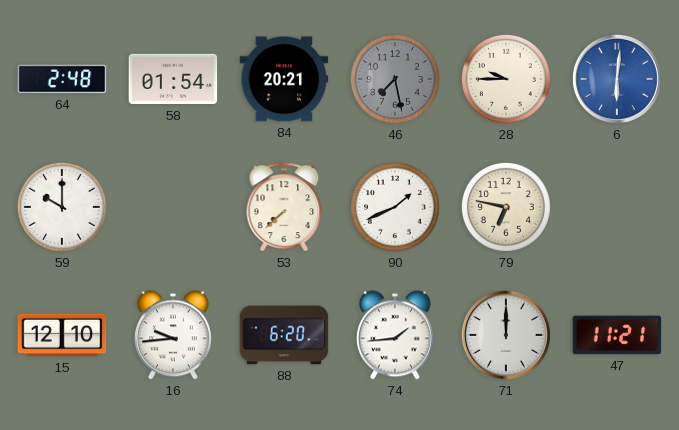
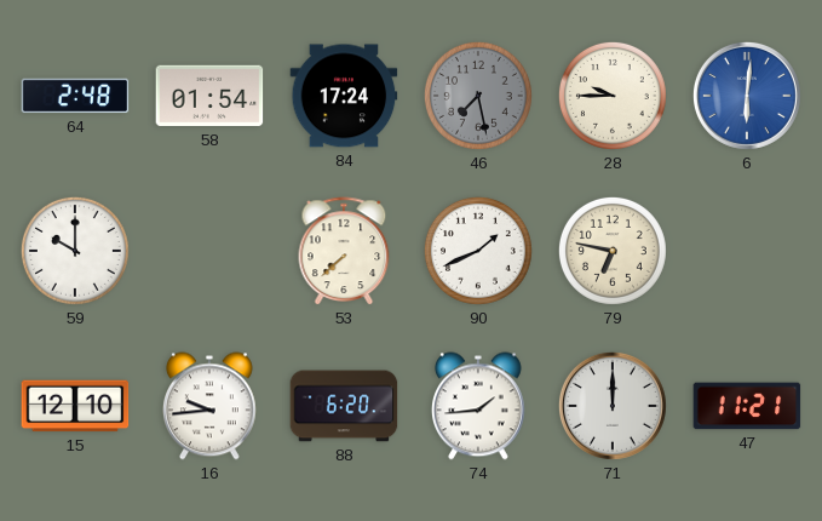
84: 20:21 -> 17:24 (344, 96)
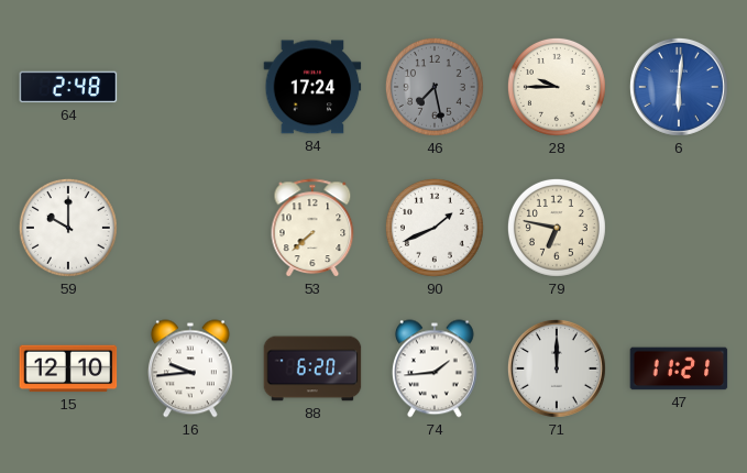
58: 01:54 -> none (209, 96)
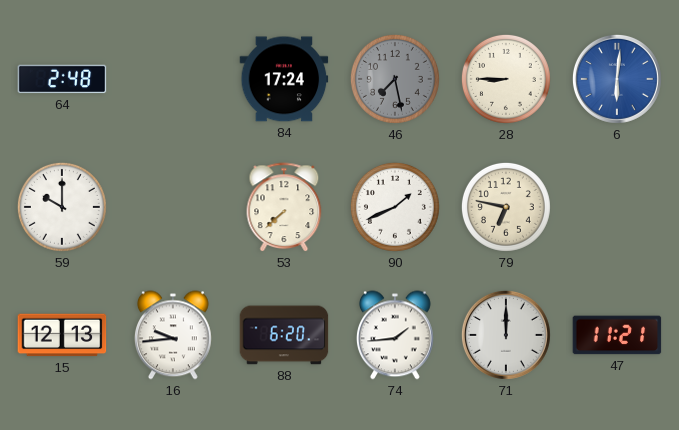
28: 9:45 -> 8:45 (506, 79)
15: 12:10 -> 12:13 (62, 335)
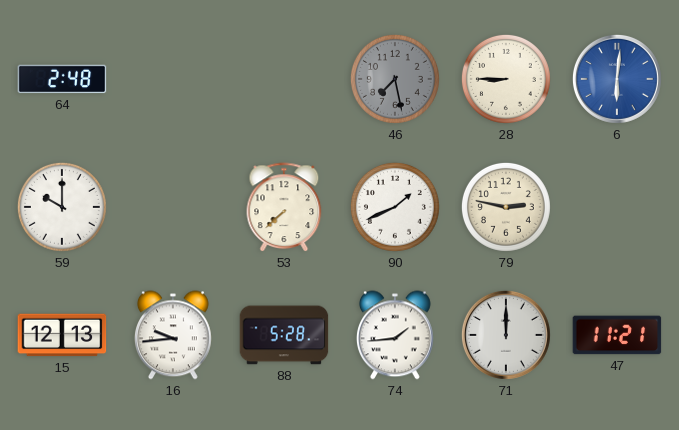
84: 17:24 -> none (284, 79)
79: 6:47 -> 2:47 (506, 207)
88: 6:20 -> 5:28 (284, 335)
